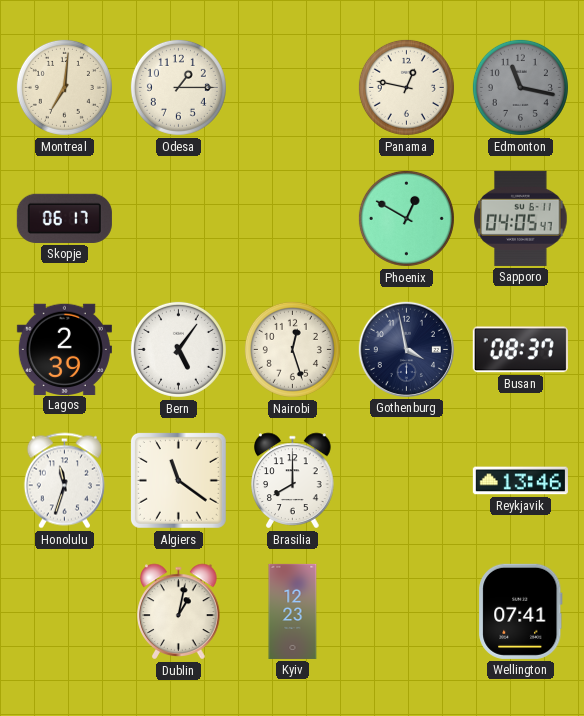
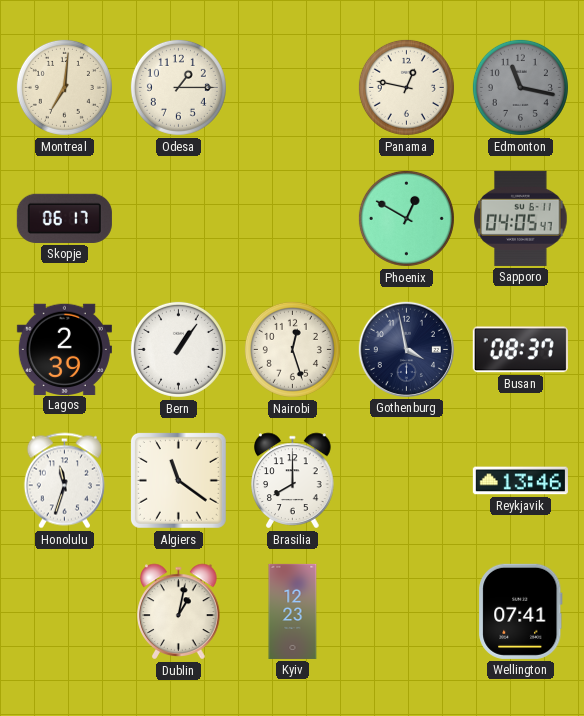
Bern: 5:06 -> 1:06 (178, 349)
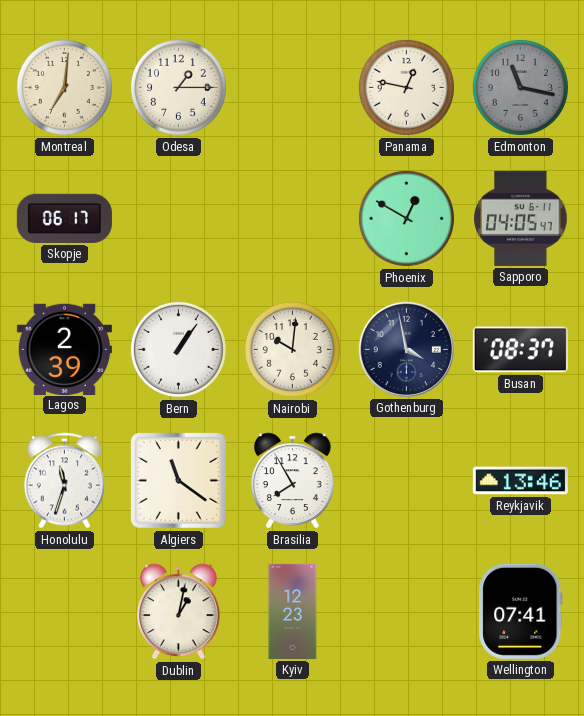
Nairobi: 12:27 -> 10:01 (292, 349)
Brasilia: 8:00 -> 7:55 (293, 481)
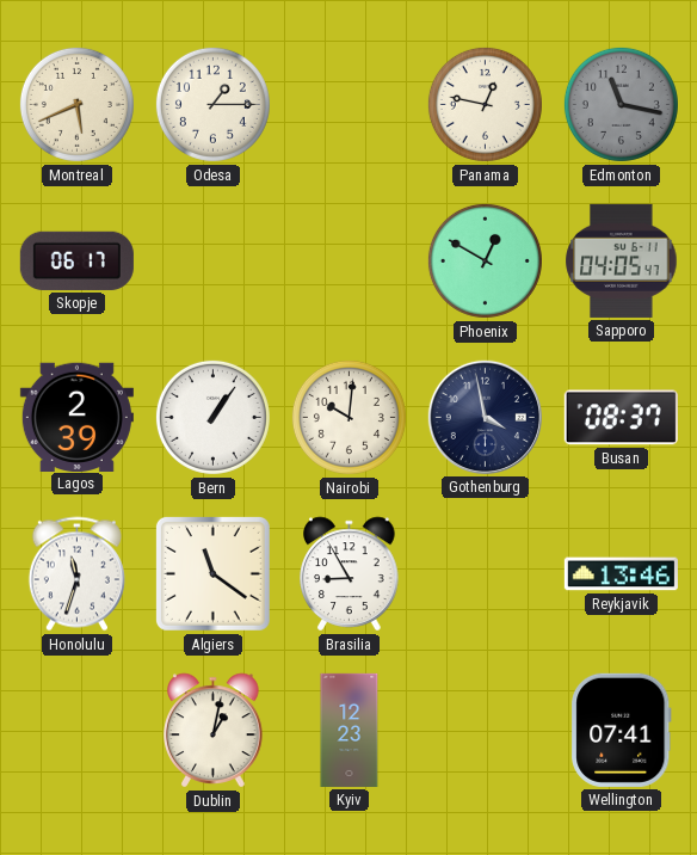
Montreal: 7:01 -> 5:41 (76, 104)
Brasilia: 7:55 -> 8:55 (350, 574)
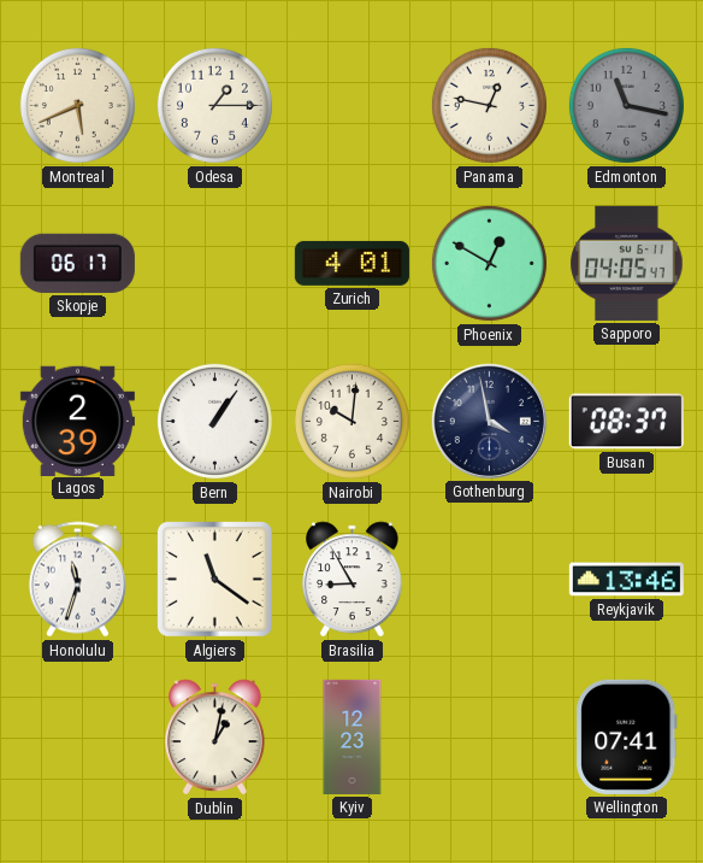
Zurich: none -> 4:01 (351, 263)
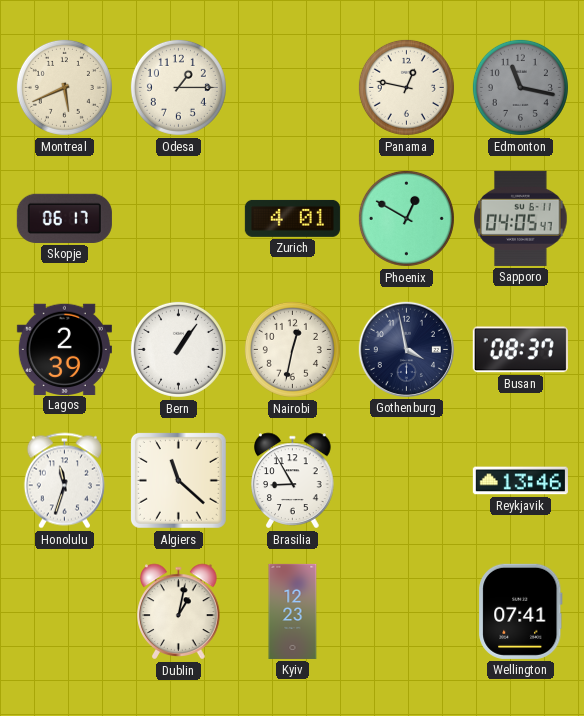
Nairobi: 10:01 -> 12:32 (292, 349)
Algiers: 11:21 -> 11:22 (178, 480)
